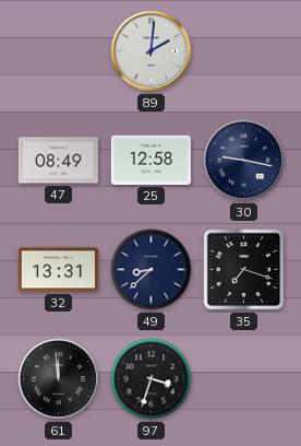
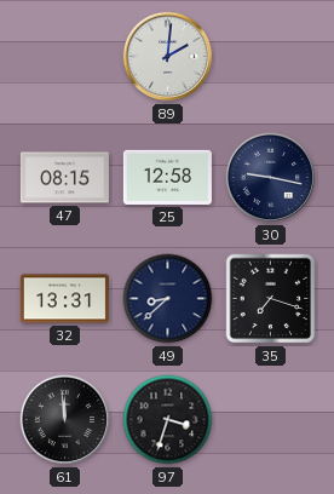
47: 08:49 -> 08:15 (64, 178)
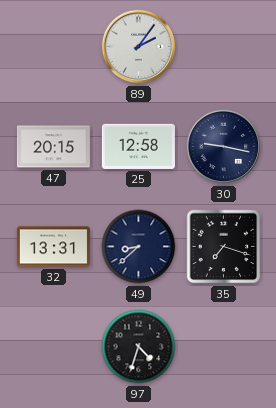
89: 2:01 -> 2:06 (139, 47)
47: 08:15 -> 20:15 (53, 147)
61: 11:59 -> none (65, 420)
97: 3:33 -> 4:33 (139, 347)
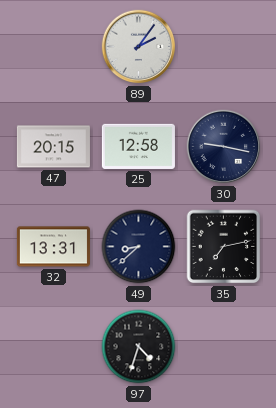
35: 7:18 -> 7:13 (224, 247)
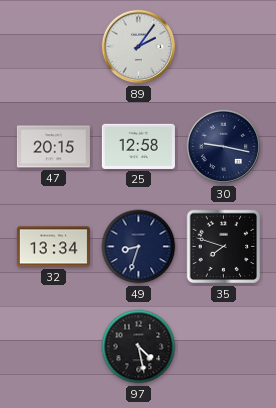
32: 13:31 -> 13:34 (53, 247)
49: 8:38 -> 8:33 (139, 247)
35: 7:13 -> 7:48 (224, 247)
97: 4:33 -> 4:28 (139, 347)
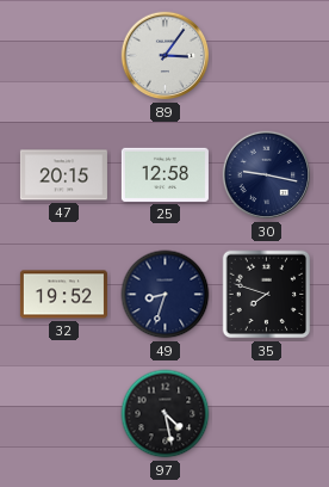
89: 2:06 -> 3:06 (166, 56)
32: 13:34 -> 19:52 (63, 295)
